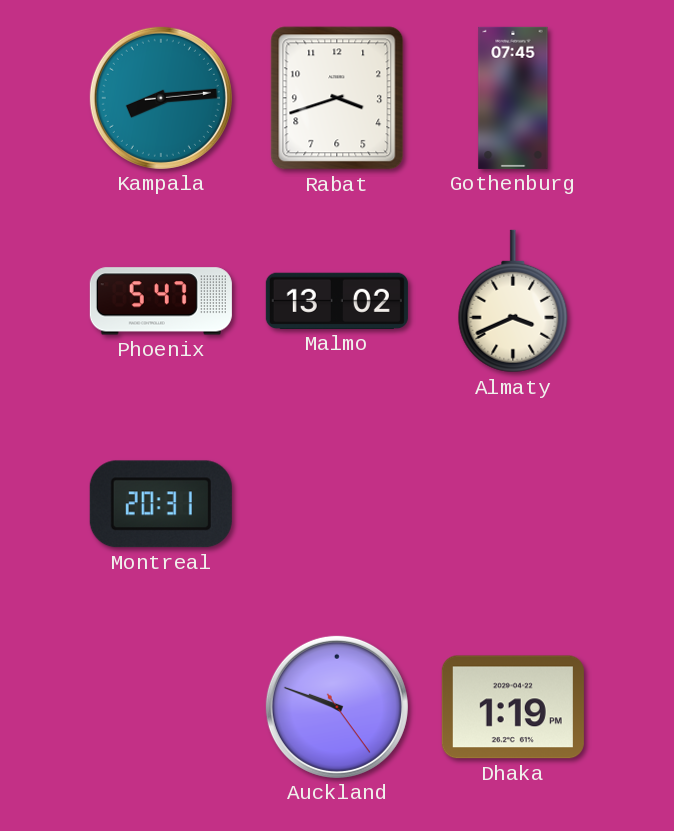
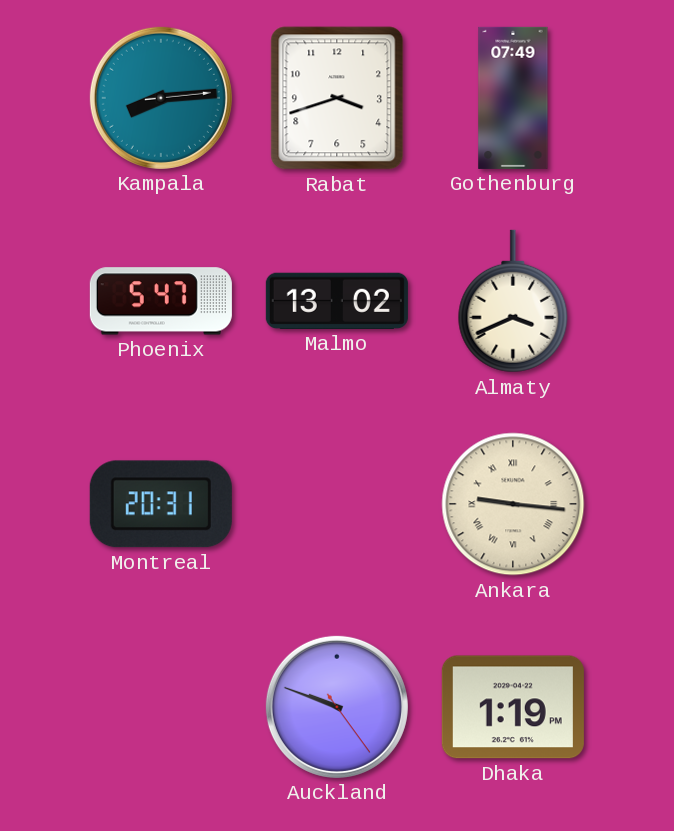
Gothenburg: 07:45 -> 07:49 (513, 98)
Ankara: none -> 9:16 (513, 504)
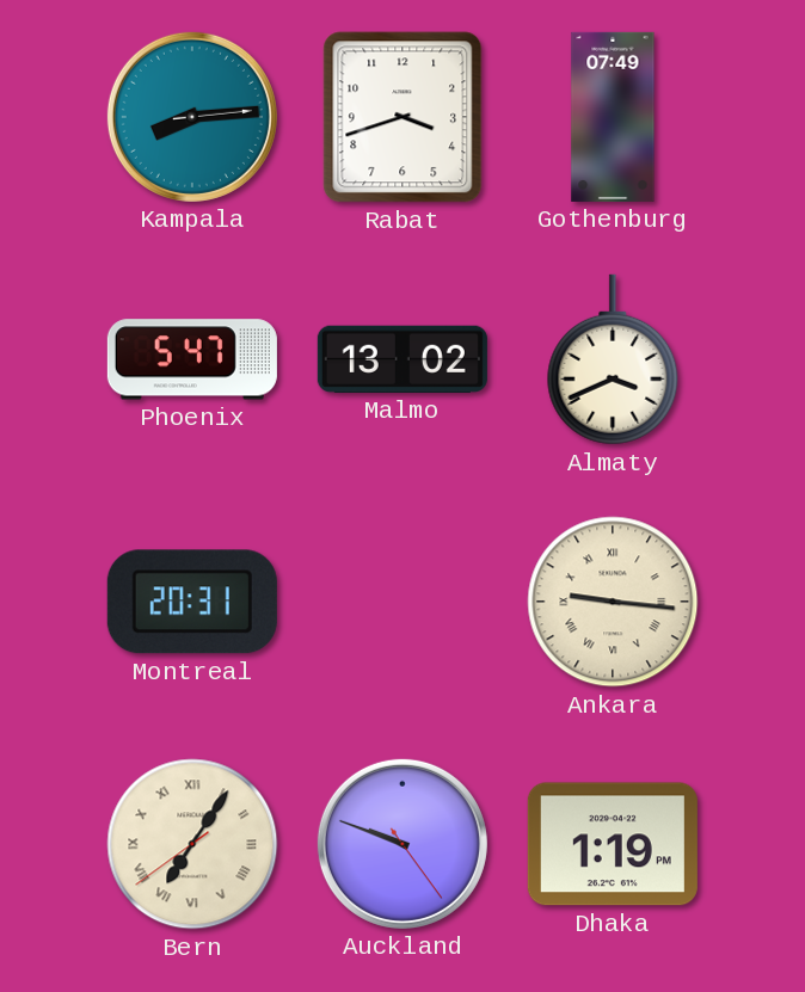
Bern: none -> 7:05 (192, 844)
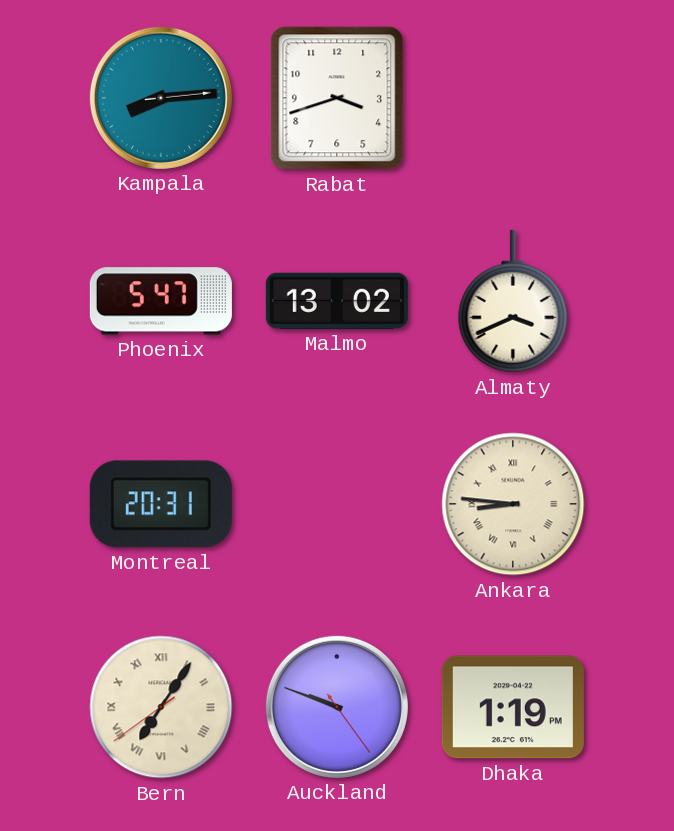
Gothenburg: 07:49 -> none (613, 117)
Ankara: 9:16 -> 8:46 (513, 504)
